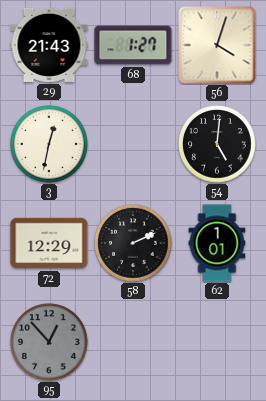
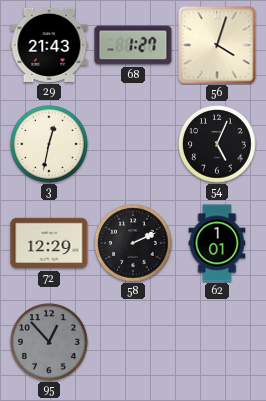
54: 5:01 -> 5:04 (217, 144)
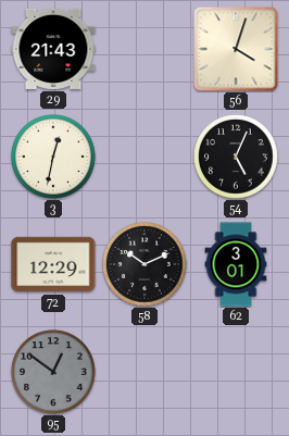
68: 1:27 -> none (133, 45)
58: 2:11 -> 10:11 (144, 264)
62: 1:01 -> 3:01 (236, 264)
95: 12:53 -> 12:51 (53, 372)
